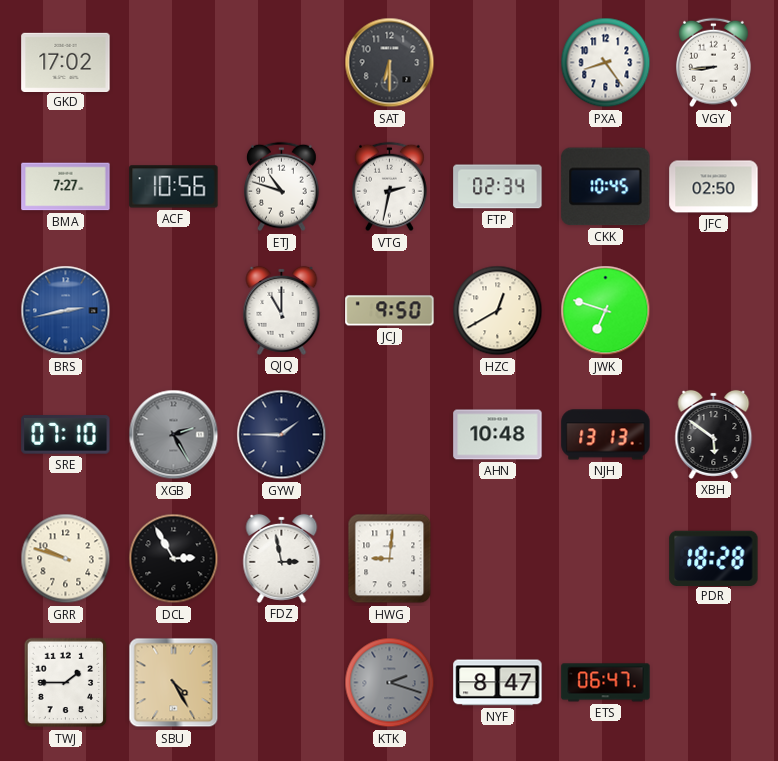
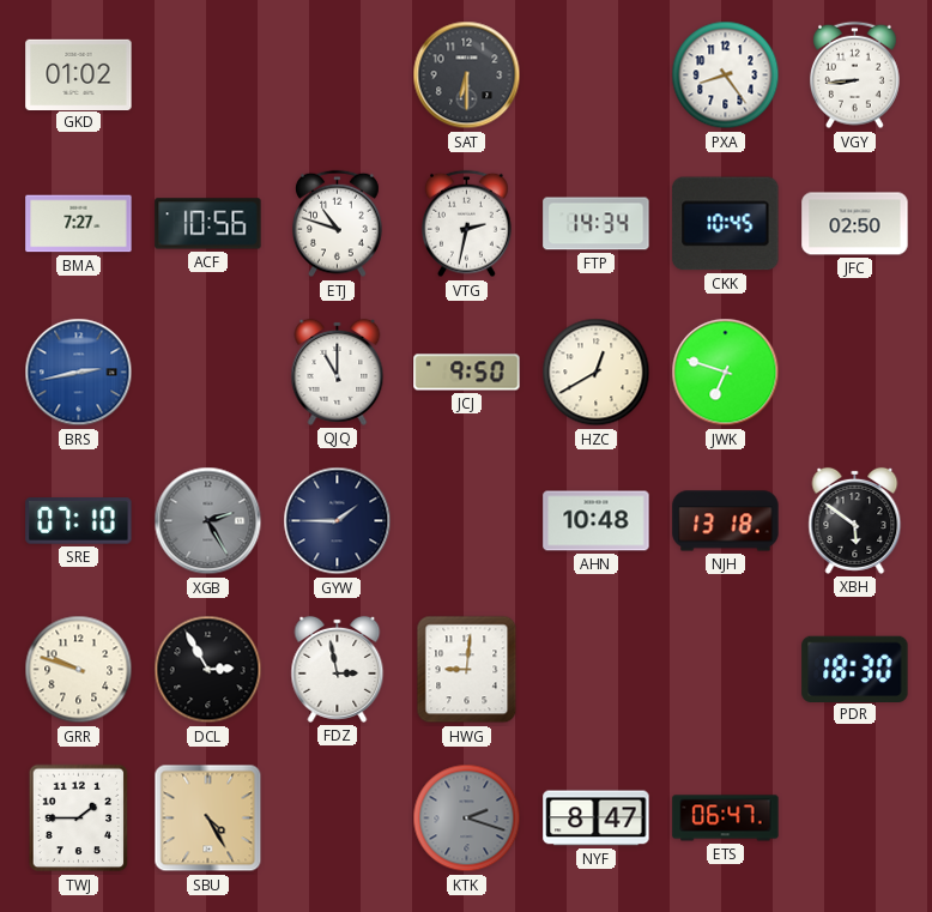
GKD: 17:02 -> 01:02 (79, 74)
FTP: 02:34 -> 14:34 (597, 224)
NJH: 13:13 -> 13:18 (726, 521)
PDR: 18:28 -> 18:30 (855, 669)
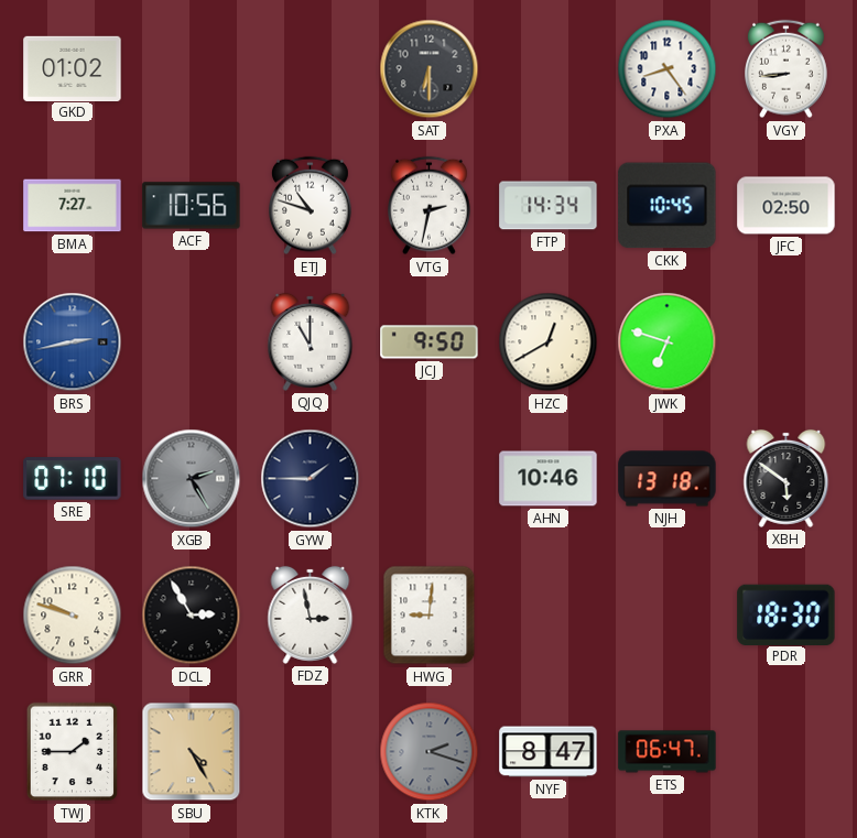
AHN: 10:48 -> 10:46 (549, 479)
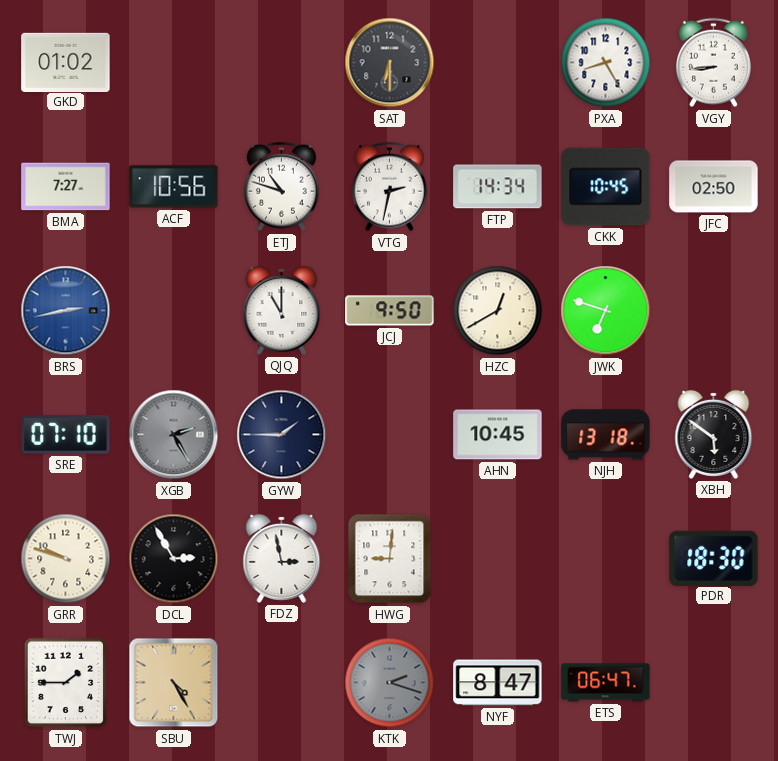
PXA: 8:24 -> 8:25 (606, 63)
AHN: 10:46 -> 10:45 (498, 435)
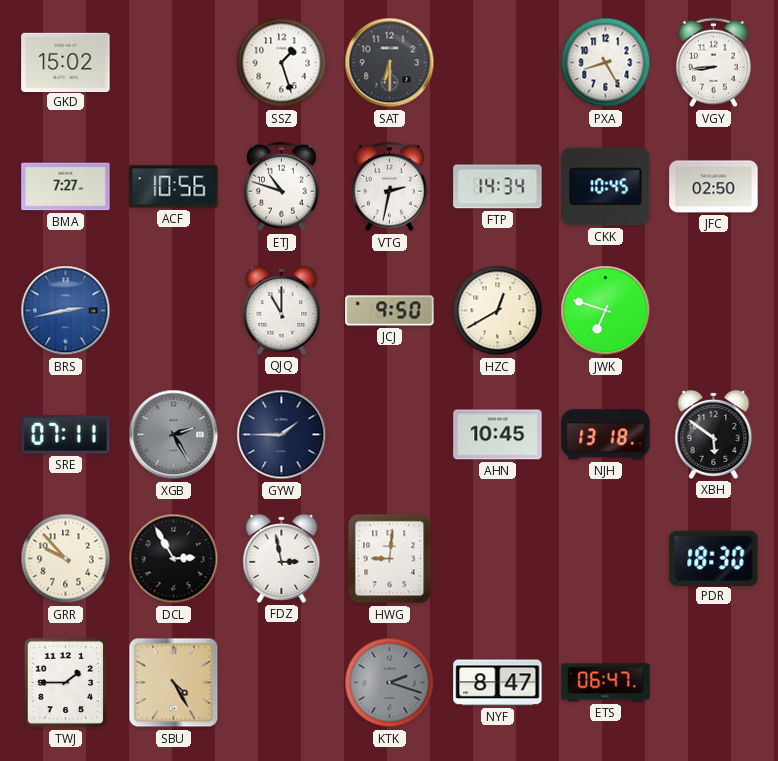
GKD: 01:02 -> 15:02 (66, 62)
SSZ: none -> 1:27 (282, 63)
SRE: 07:10 -> 07:11 (66, 435)
GRR: 9:48 -> 9:53 (66, 559)
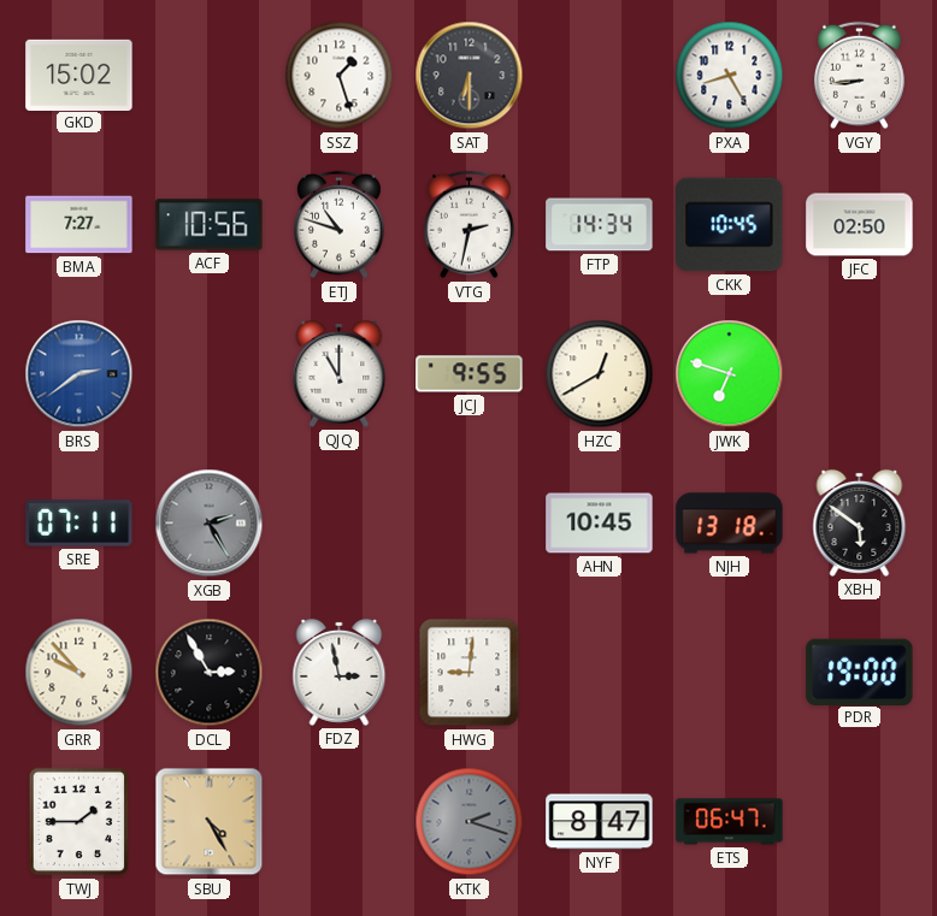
BRS: 2:43 -> 2:39 (79, 374)
JCJ: 9:50 -> 9:55 (470, 374)
GYW: 1:45 -> none (282, 435)
PDR: 18:30 -> 19:00 (860, 672)
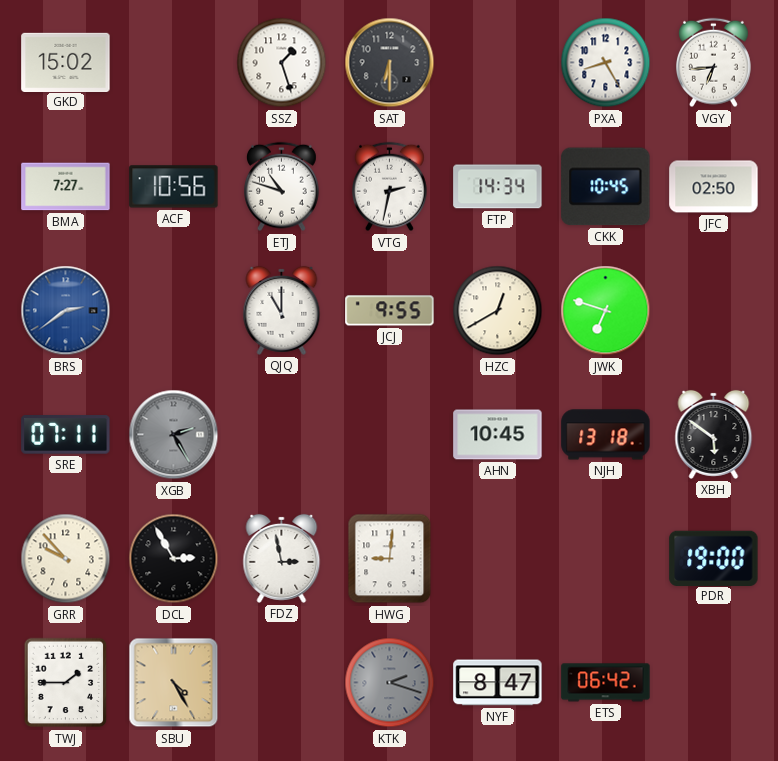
VGY: 8:44 -> 6:44 (714, 63)
ETS: 06:47 -> 06:42 (606, 683)
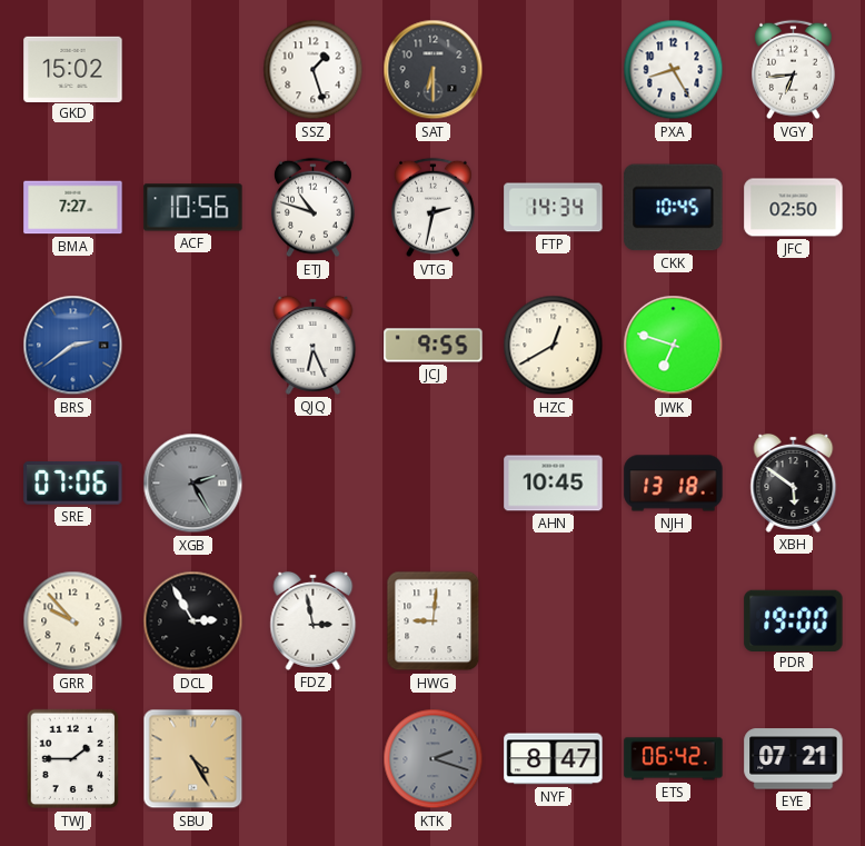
QJQ: 11:00 -> 6:26 (314, 345)
SRE: 07:11 -> 07:06 (73, 484)
EYE: none -> 07:21 (794, 759)
